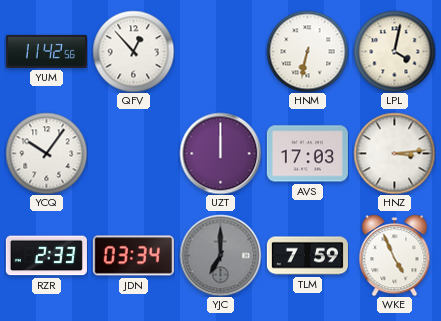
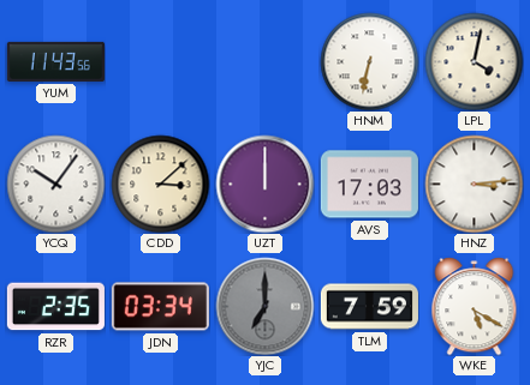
YUM: 11:42 -> 11:43 (55, 61)
QFV: 12:53 -> none (133, 51)
CDD: none -> 3:08 (160, 184)
RZR: 2:33 -> 2:35 (55, 307)
WKE: 4:56 -> 5:20 (475, 306)
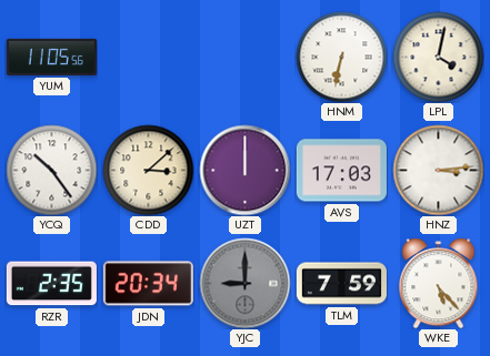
YUM: 11:43 -> 11:05 (51, 57)
YCQ: 10:06 -> 10:24 (51, 170)
JDN: 03:34 -> 20:34 (148, 284)
YJC: 7:00 -> 9:00 (244, 283)
WKE: 5:20 -> 5:23 (439, 283)
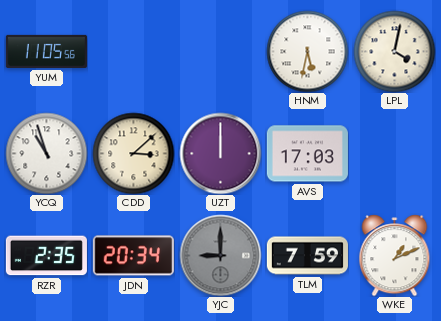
HNM: 6:32 -> 5:32 (307, 51)
YCQ: 10:24 -> 10:57 (46, 153)
HNZ: 3:14 -> none (438, 170)
WKE: 5:23 -> 1:11 (395, 255)
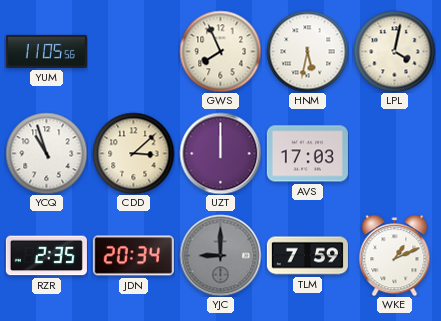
GWS: none -> 7:56 (220, 51)
